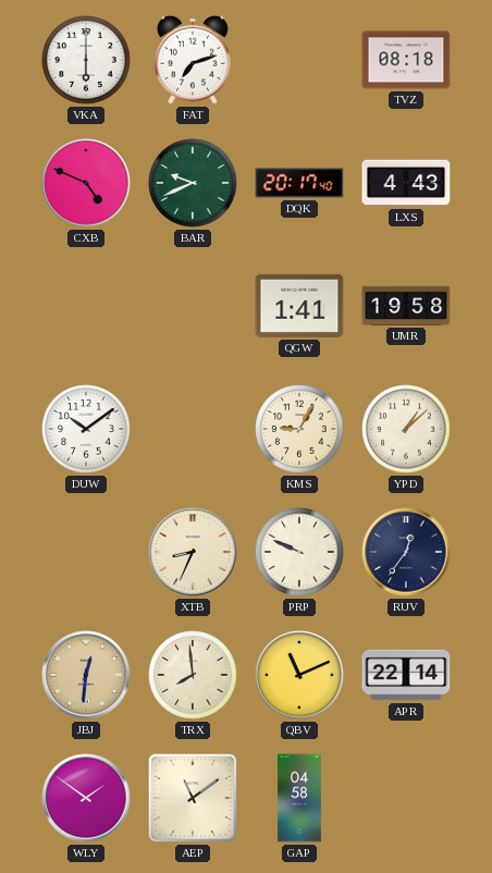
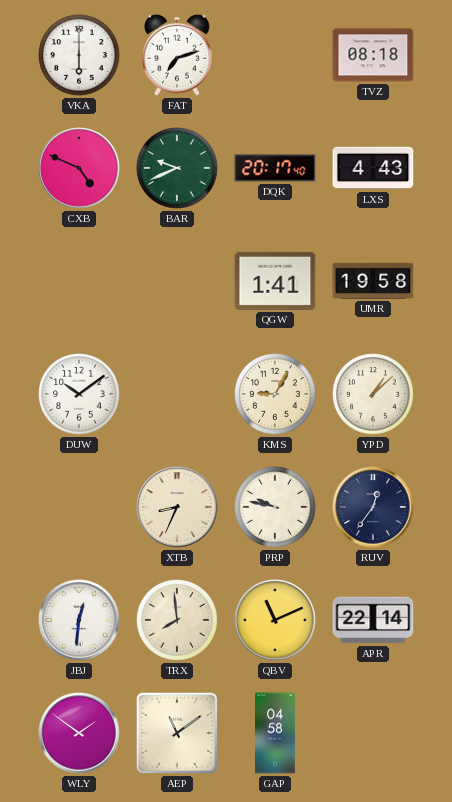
PRP: 9:49 -> 9:47 (275, 507)
JBJ dial: champagne -> white (79, 620)
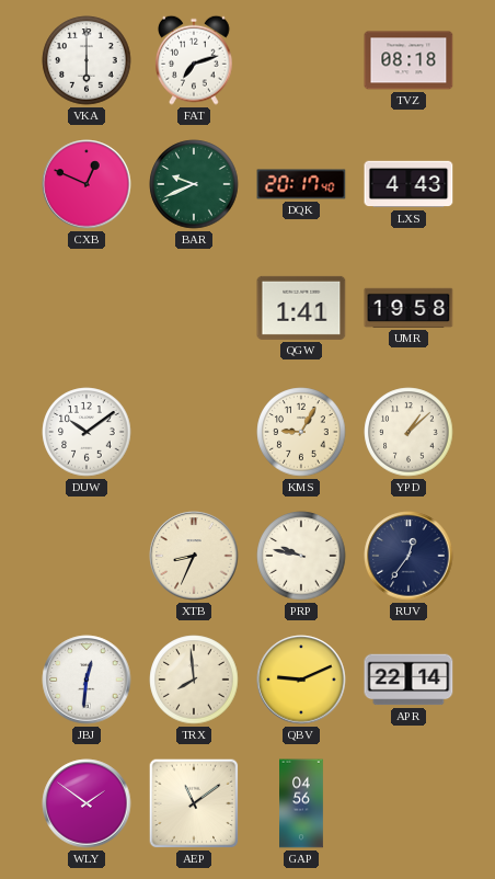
CXB: 4:49 -> 12:49 (87, 184)
QBV: 11:11 -> 9:11 (301, 680)
GAP: 04:58 -> 04:56 (302, 803)
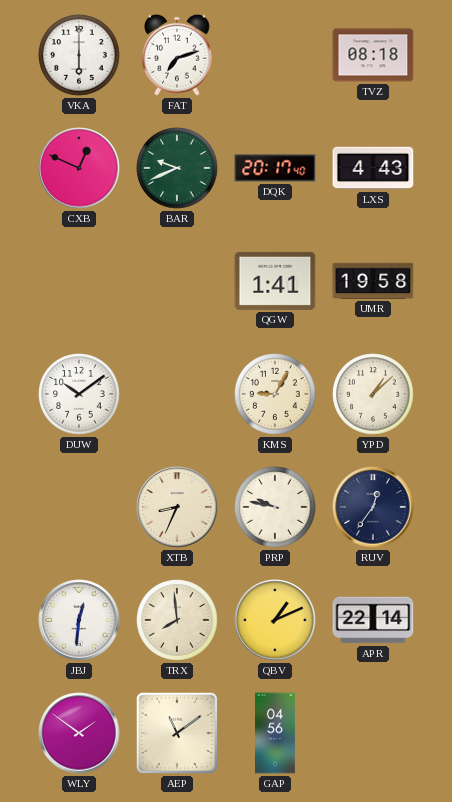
QBV: 9:11 -> 1:11 (275, 620)
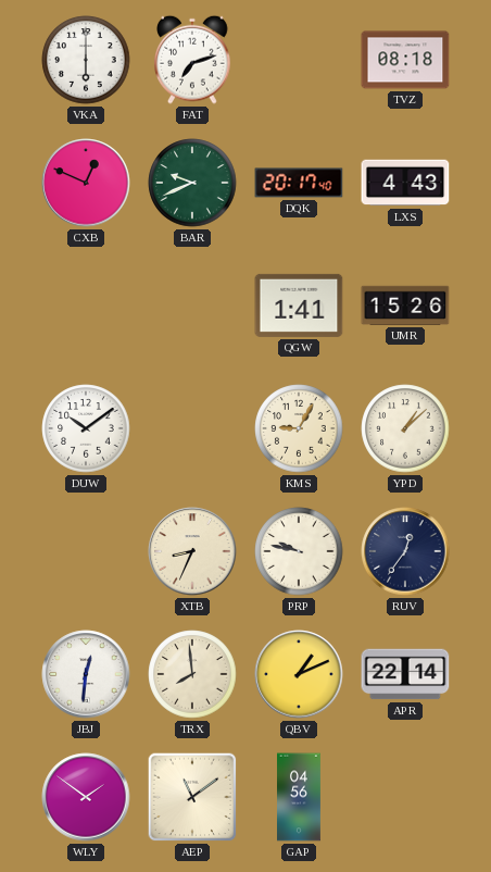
UMR: 19:58 -> 15:26 (405, 306)
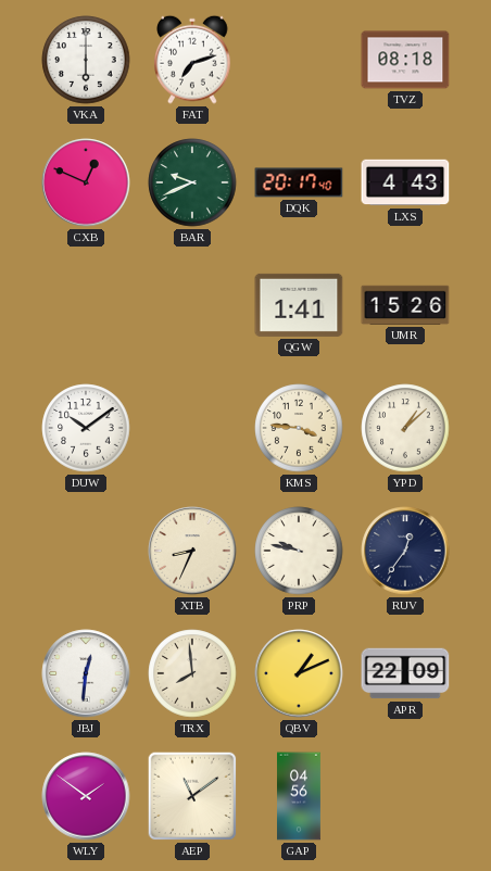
KMS: 9:05 -> 3:46 (299, 428)
APR: 22:14 -> 22:09 (405, 673)
